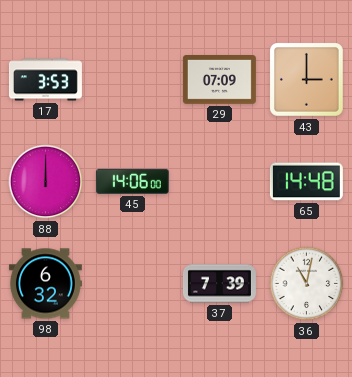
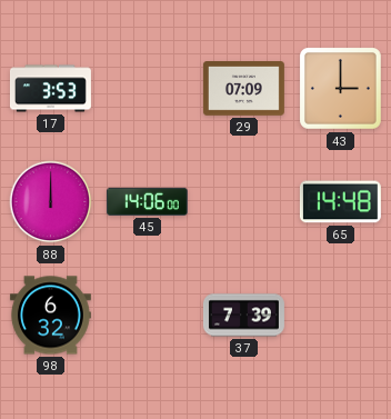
36: 11:02 -> none (307, 284)
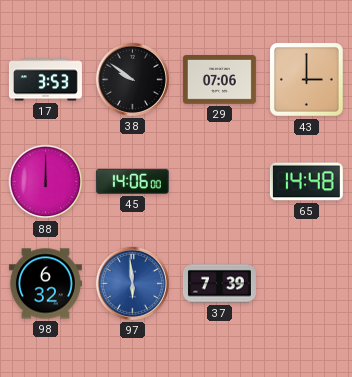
38: none -> 9:51 (132, 79)
29: 07:09 -> 07:06 (219, 80)
97: none -> 5:59 (132, 283)
